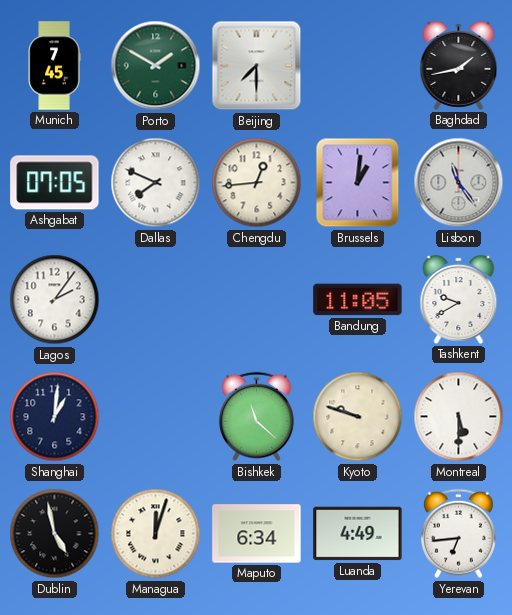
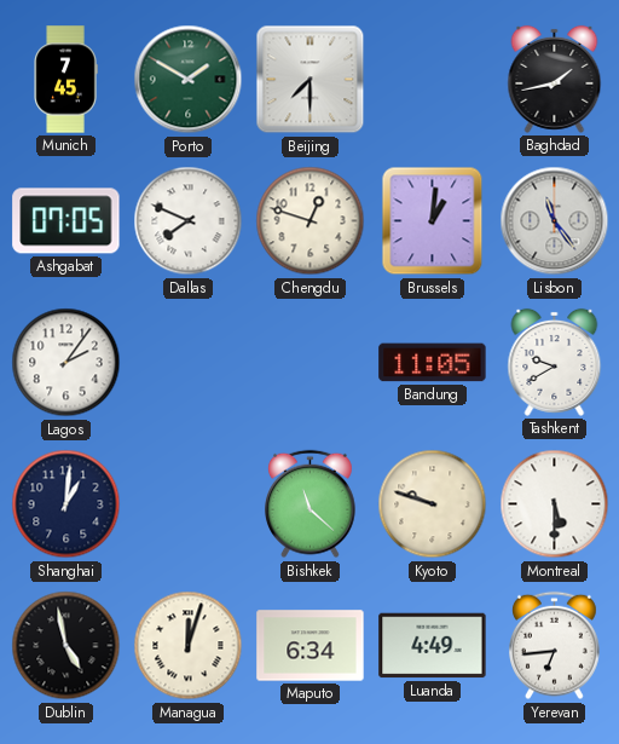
Chengdu: 12:44 -> 12:48 (311, 221)
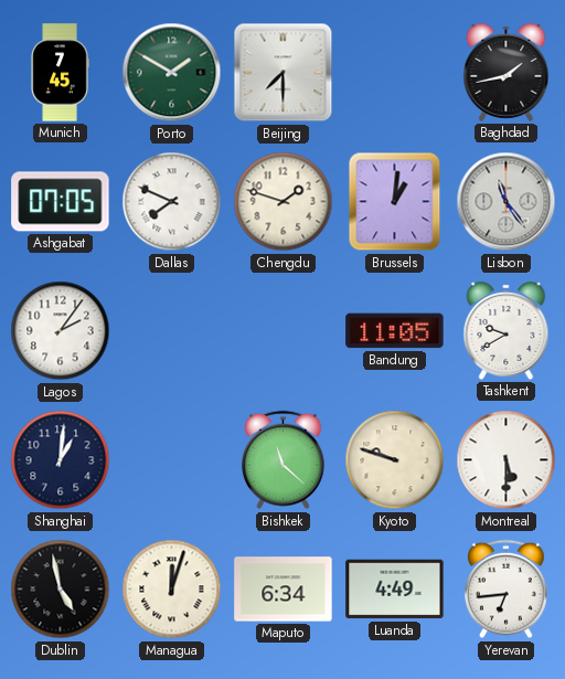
Chengdu: 12:48 -> 1:48 (284, 202)
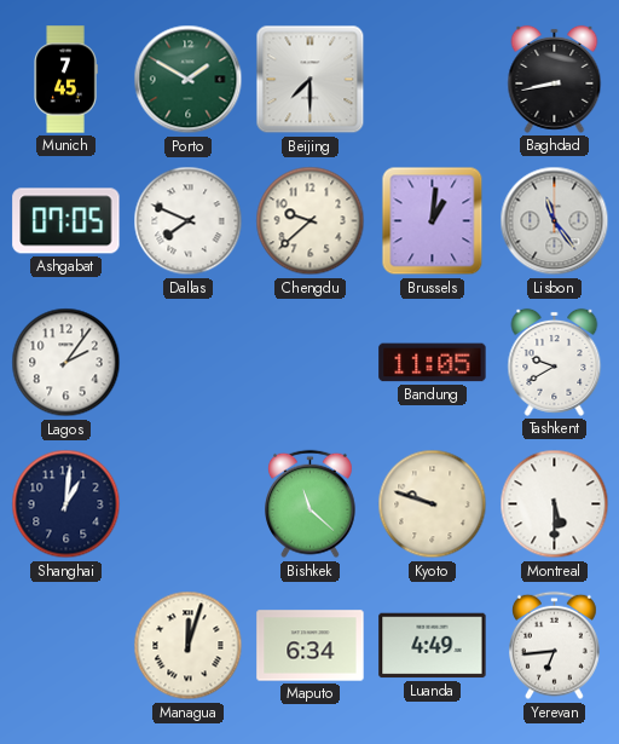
Baghdad: 1:43 -> 8:43 (555, 79)
Chengdu: 1:48 -> 9:38 (311, 221)
Dublin: 4:58 -> none (61, 590)
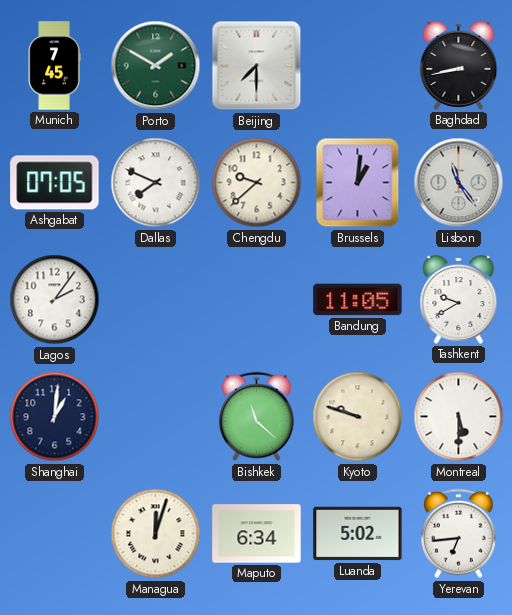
Luanda: 4:49 -> 5:02 (358, 534)
